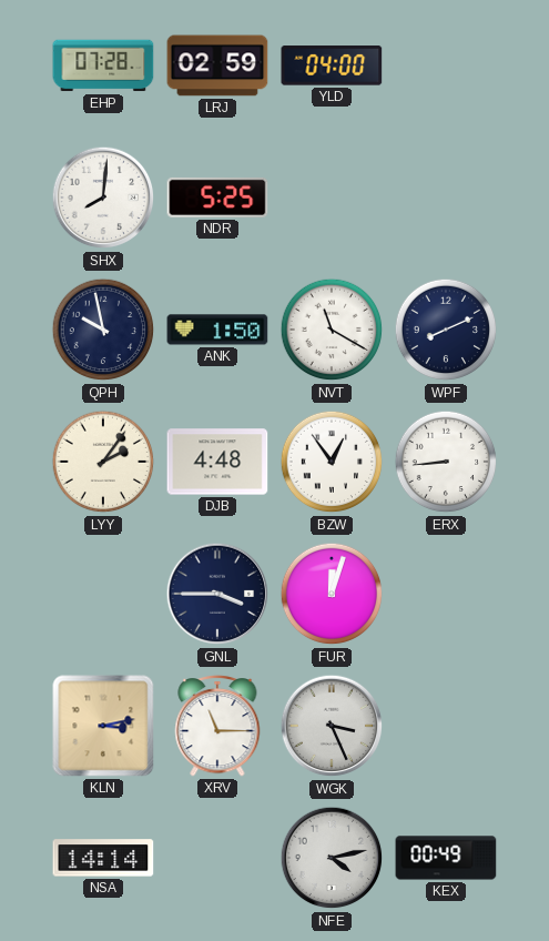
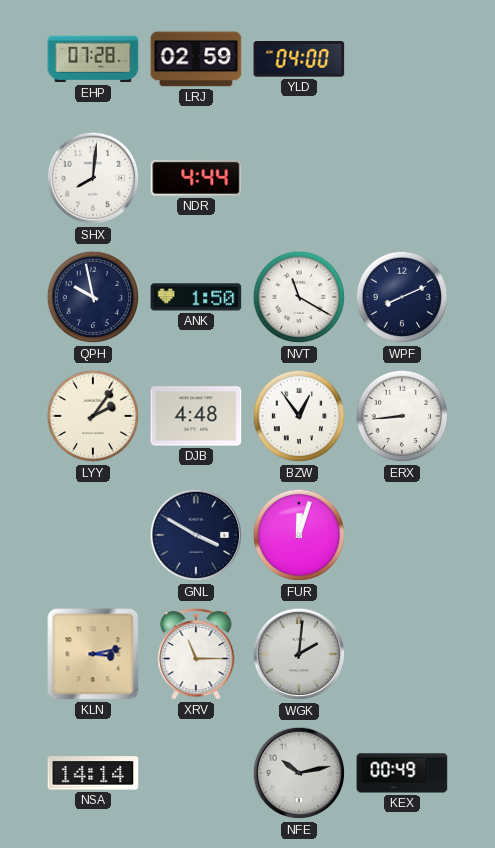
NDR: 5:25 -> 4:44 (196, 178)
GNL: 3:45 -> 3:50 (196, 535)
WGK: 3:26 -> 2:01 (299, 654)
NFE: 4:13 -> 10:13 (299, 773)
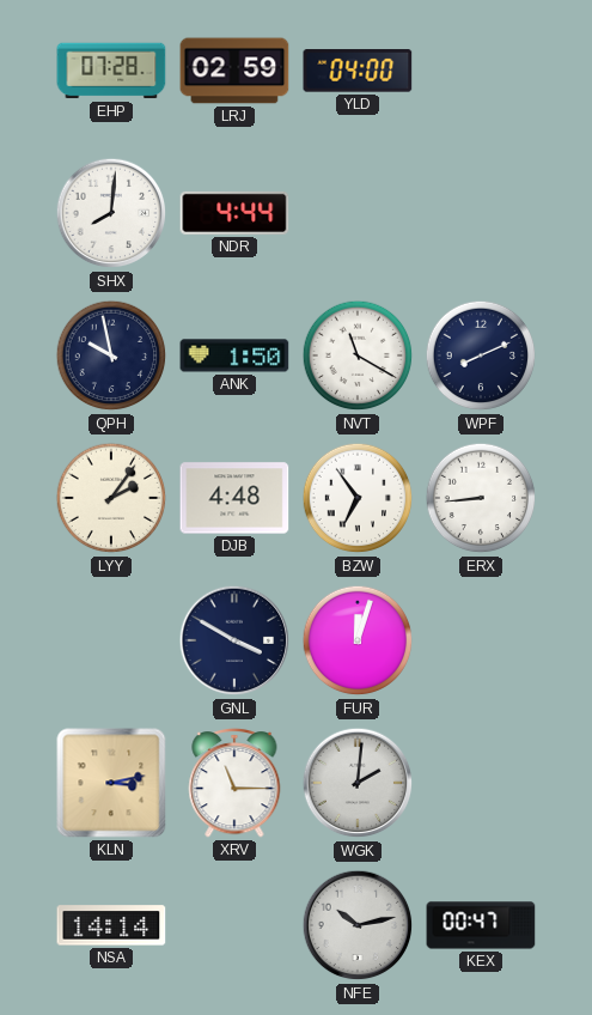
BZW: 12:54 -> 6:54 (358, 498)
KEX: 00:49 -> 00:47 (481, 925)
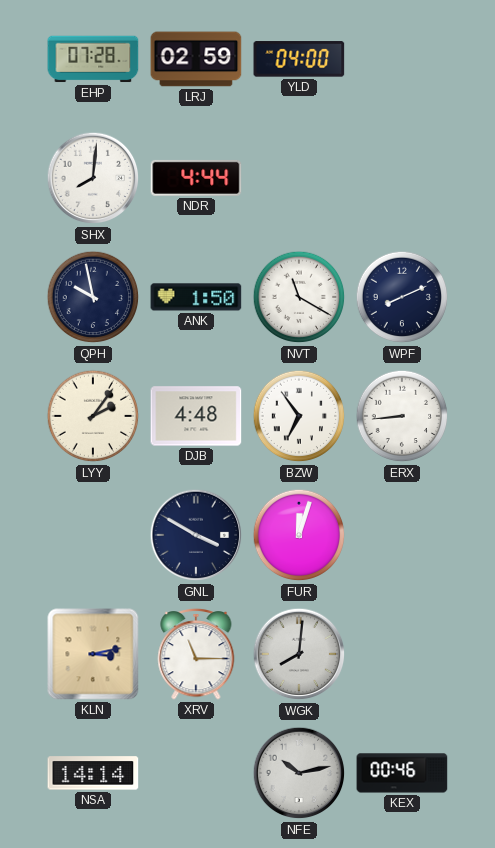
WGK: 2:01 -> 8:01 (299, 654)
KEX: 00:47 -> 00:46 (402, 773)
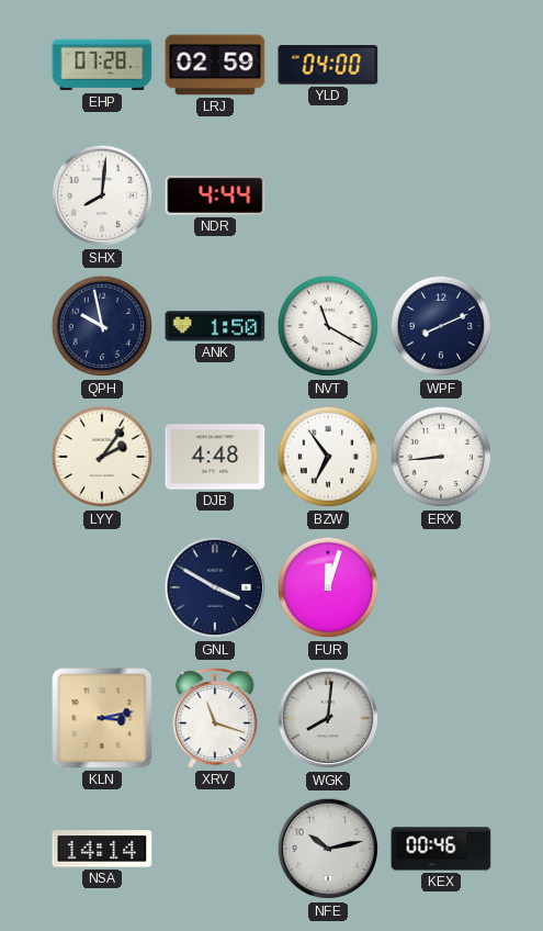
XRV: 11:15 -> 11:18 (215, 718)
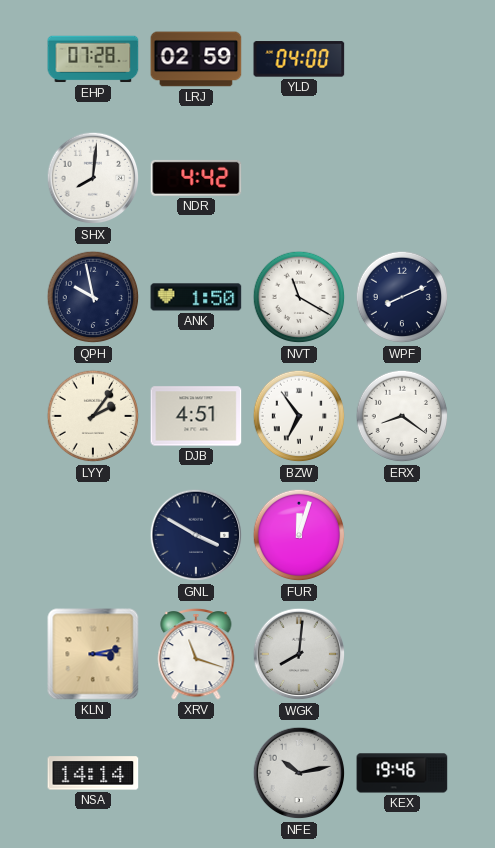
NDR: 4:44 -> 4:42 (196, 178)
DJB: 4:48 -> 4:51 (196, 416)
ERX: 8:44 -> 8:21 (402, 416)
KEX: 00:46 -> 19:46 (402, 773)
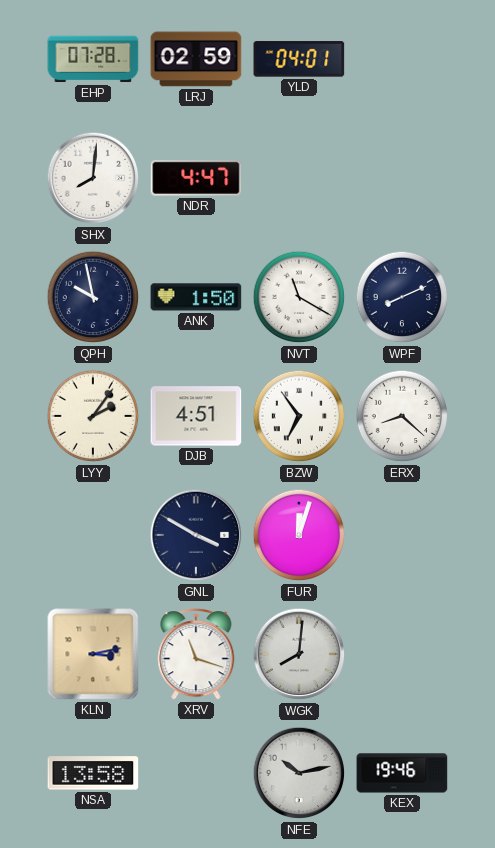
YLD: 04:00 -> 04:01 (299, 59)
NDR: 4:42 -> 4:47 (196, 178)
ERX: 8:21 -> 8:22 (402, 416)
NSA: 14:14 -> 13:58 (93, 773)
